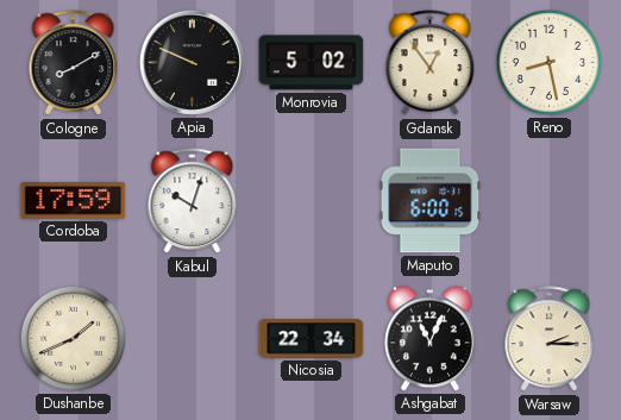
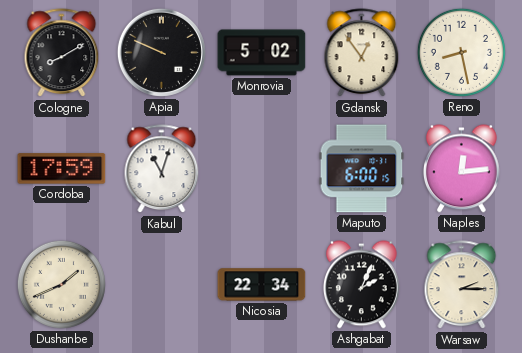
Kabul: 10:03 -> 11:03 (162, 169)
Naples: none -> 12:14 (461, 169)
Ashgabat: 11:04 -> 2:04 (361, 285)
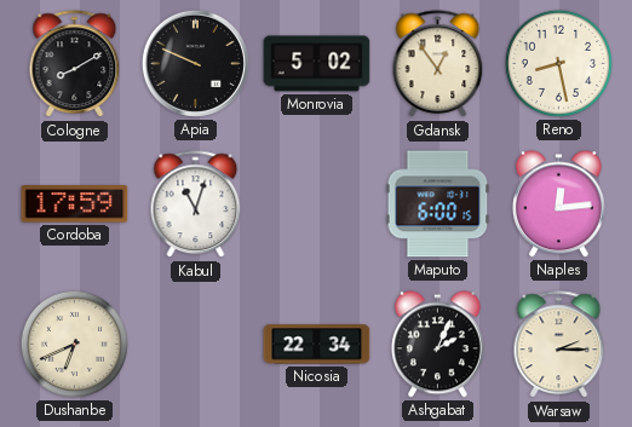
Dushanbe: 1:41 -> 6:41 (74, 344)
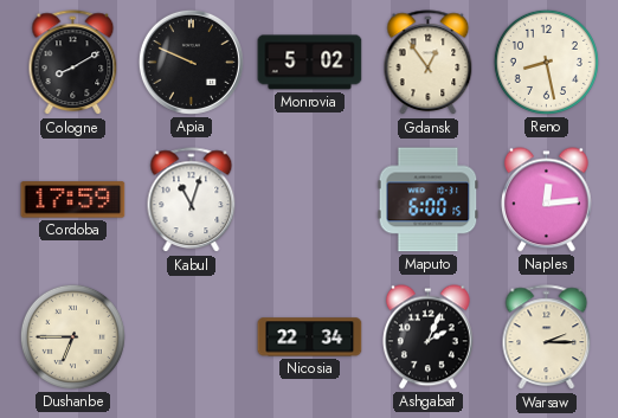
Dushanbe: 6:41 -> 6:45 (72, 336)
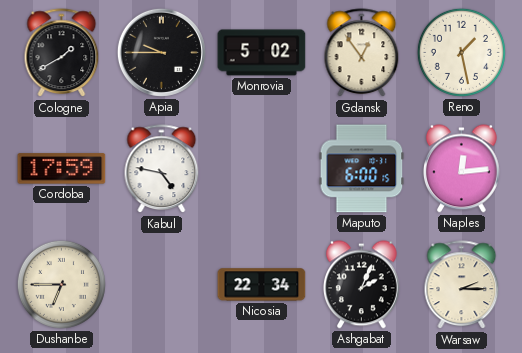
Cologne: 8:10 -> 1:40 (62, 53)
Apia: 9:49 -> 9:45 (161, 52)
Reno: 8:28 -> 1:28 (461, 52)
Kabul: 11:03 -> 4:47 (162, 169)
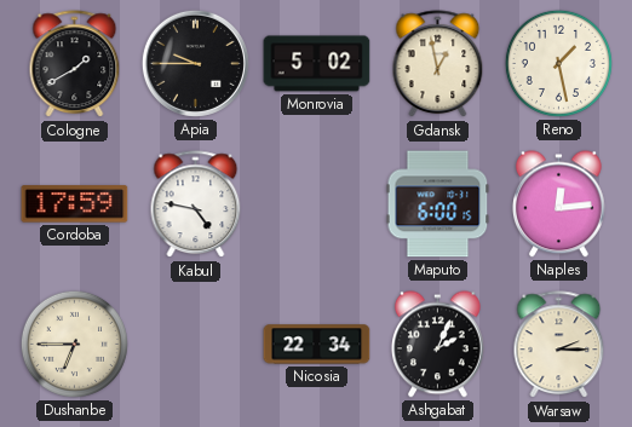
Gdansk: 12:54 -> 12:58 (438, 64)
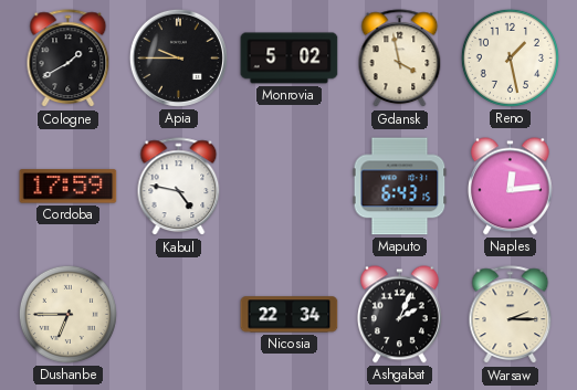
Gdansk: 12:58 -> 3:58 (400, 59)
Maputo: 6:00 -> 6:43 (400, 187)
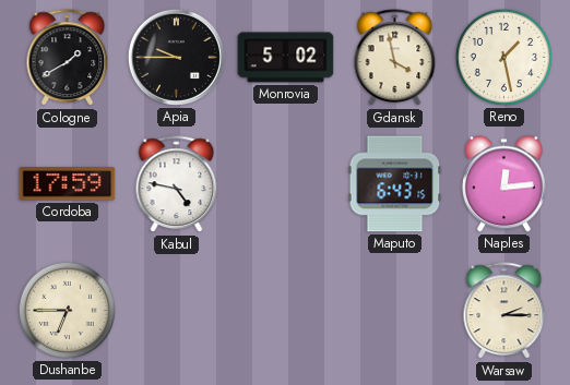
Nicosia: 22:34 -> none (290, 315)
Ashgabat: 2:04 -> none (399, 315)
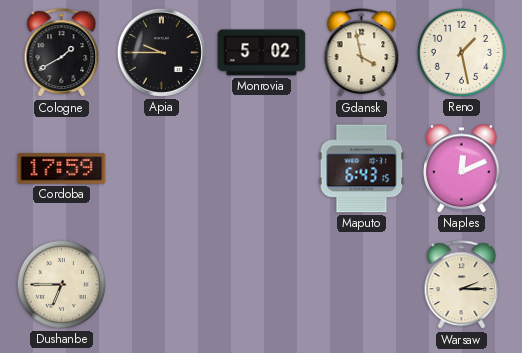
Kabul: 4:47 -> none (177, 184)
Naples: 12:14 -> 12:11 (461, 169)
